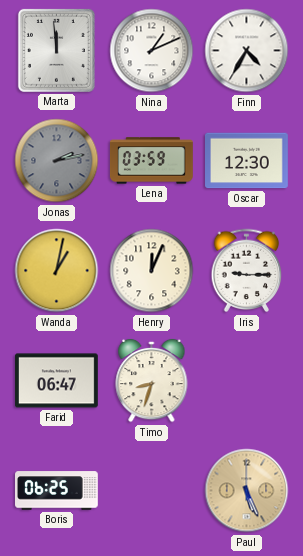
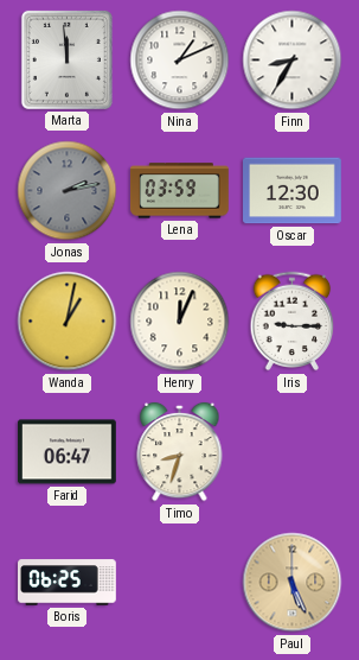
Finn: 4:35 -> 8:35 (293, 61)
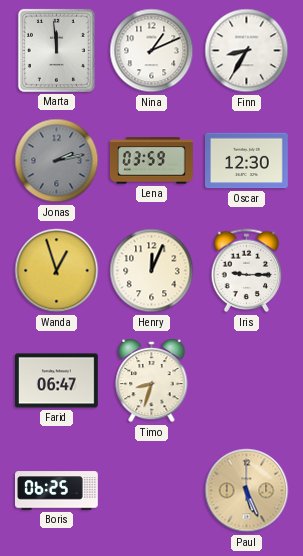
Wanda: 1:02 -> 12:57 (57, 271)
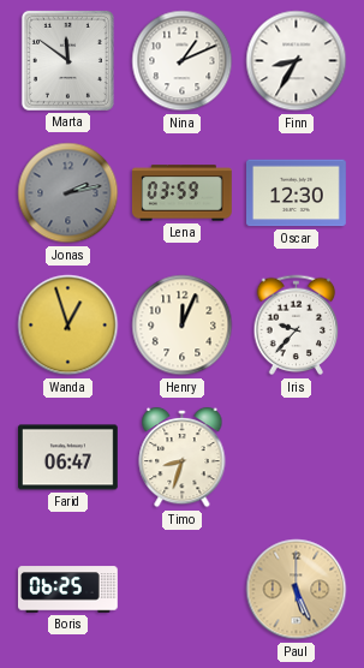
Marta: 11:59 -> 11:51 (67, 60)
Iris: 9:15 -> 9:37 (297, 326)
